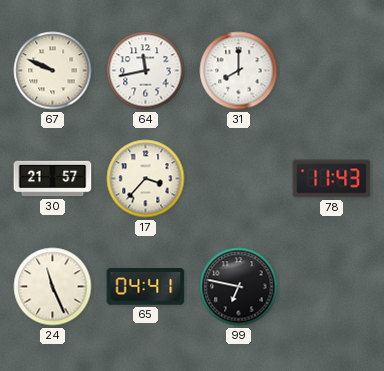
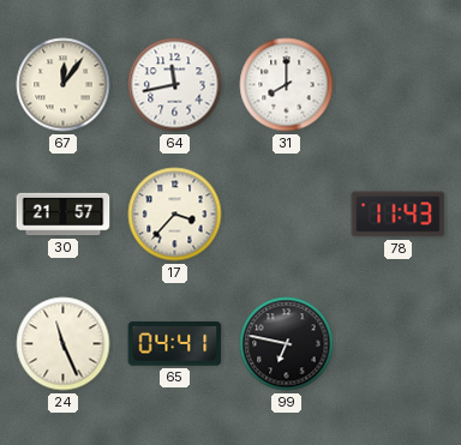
67: 9:49 -> 12:06 (64, 85)
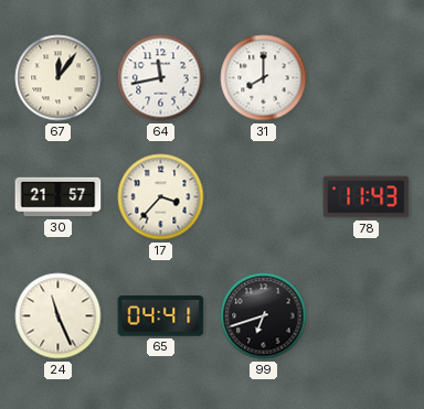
99: 6:47 -> 6:42 (264, 316)
